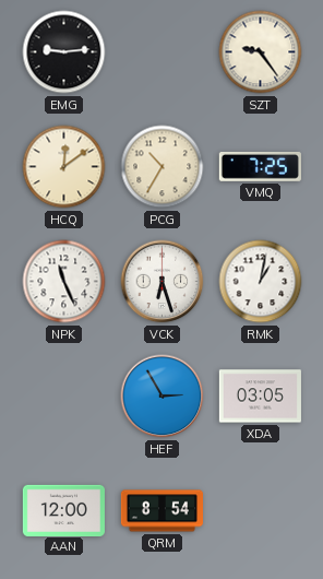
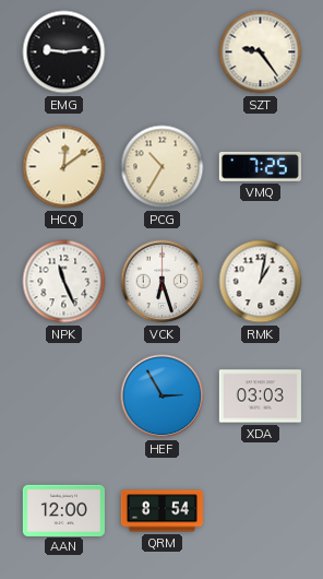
XDA: 03:05 -> 03:03 (260, 397)
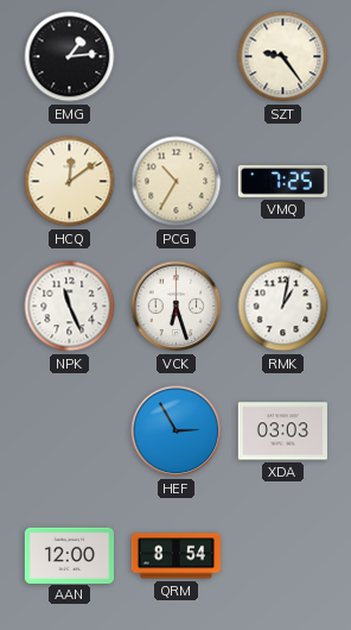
EMG: 9:14 -> 1:14 (70, 57)
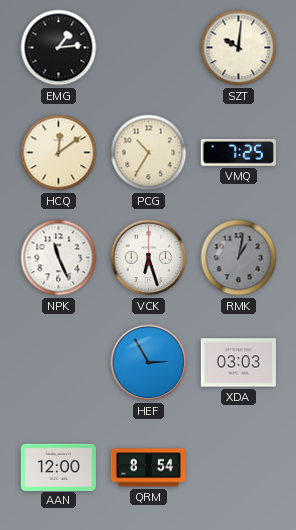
SZT: 9:24 -> 10:01 (239, 48)
RMK dial: white -> grey (239, 258)
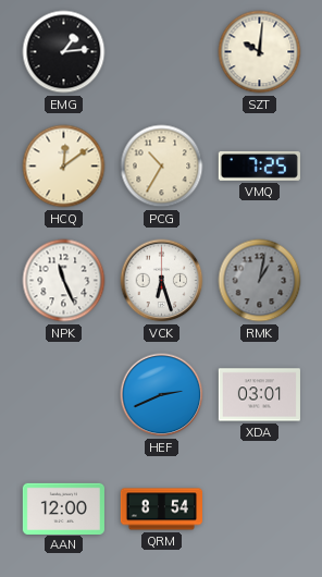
HEF: 2:55 -> 2:41 (162, 395)
XDA: 03:03 -> 03:01 (259, 395)
